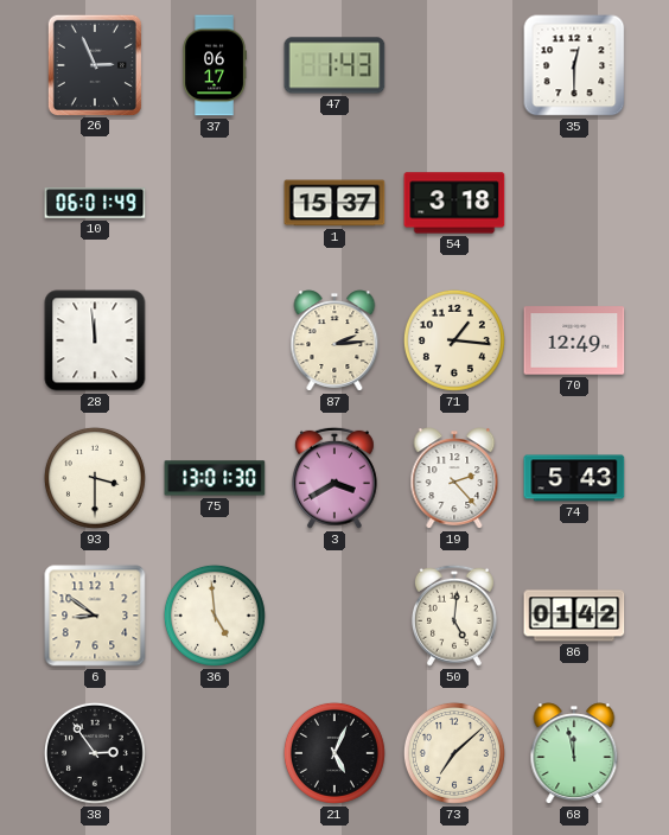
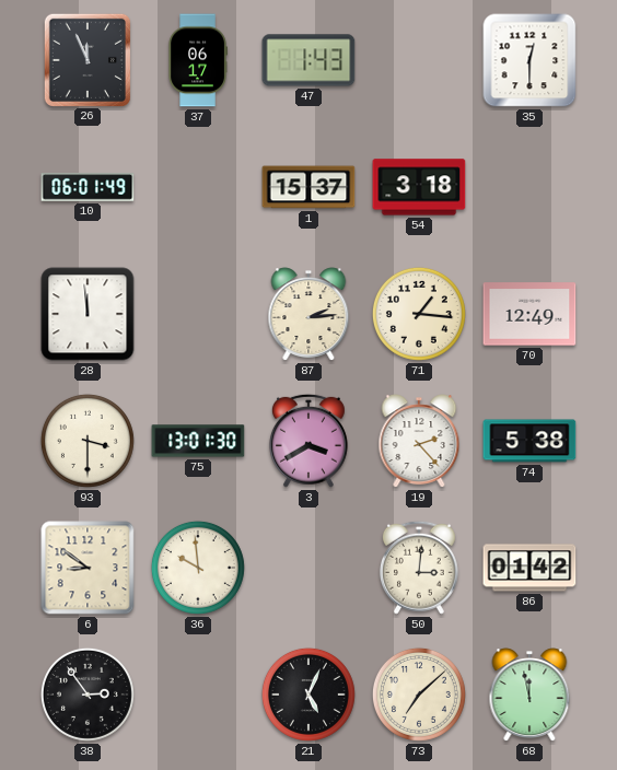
26: 2:56 -> 11:56 (88, 59)
74: 5:43 -> 5:38 (529, 441)
36: 4:59 -> 9:59 (198, 568)
50: 5:01 -> 3:01 (419, 568)
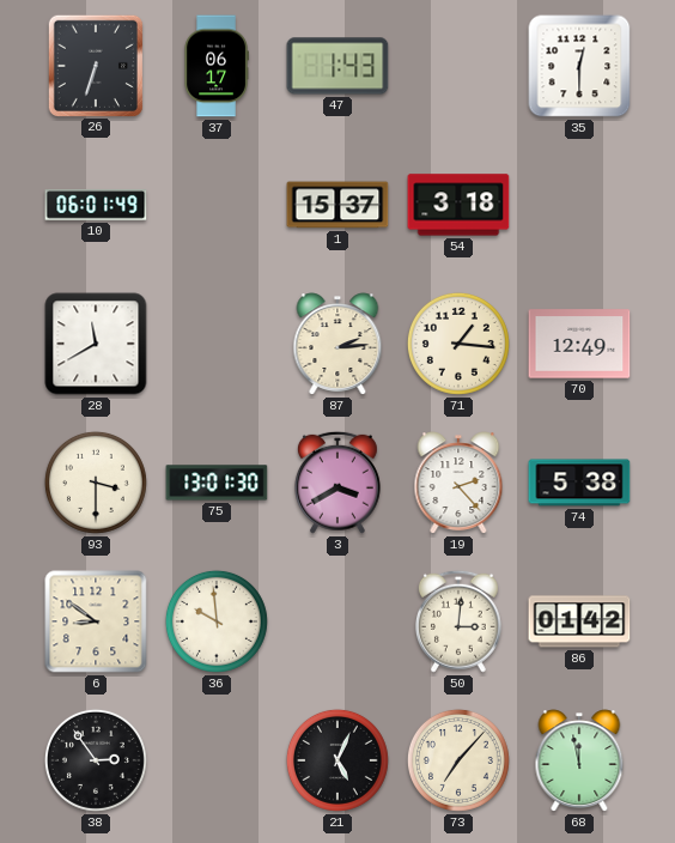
26: 11:56 -> 6:33 (96, 65)
28: 11:59 -> 11:40 (96, 344)
73: 7:08 -> 7:07 (458, 760)
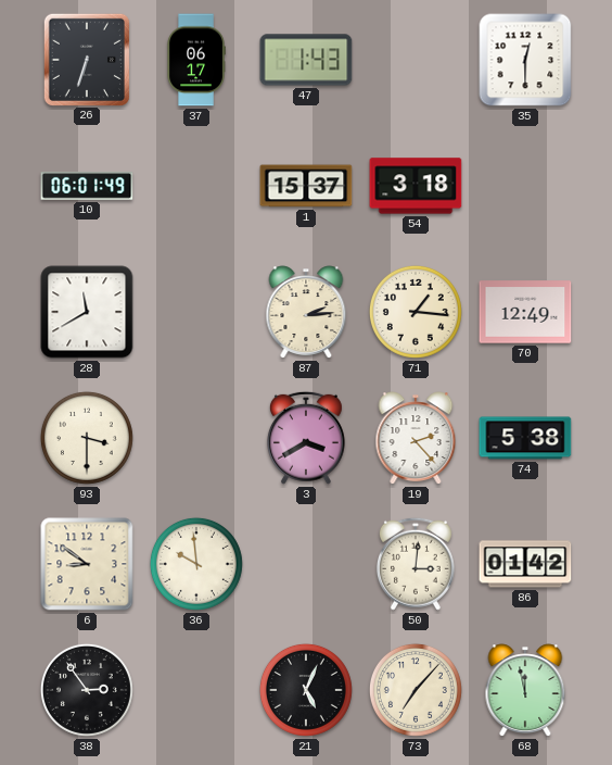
75: 13:01 -> none (217, 483)
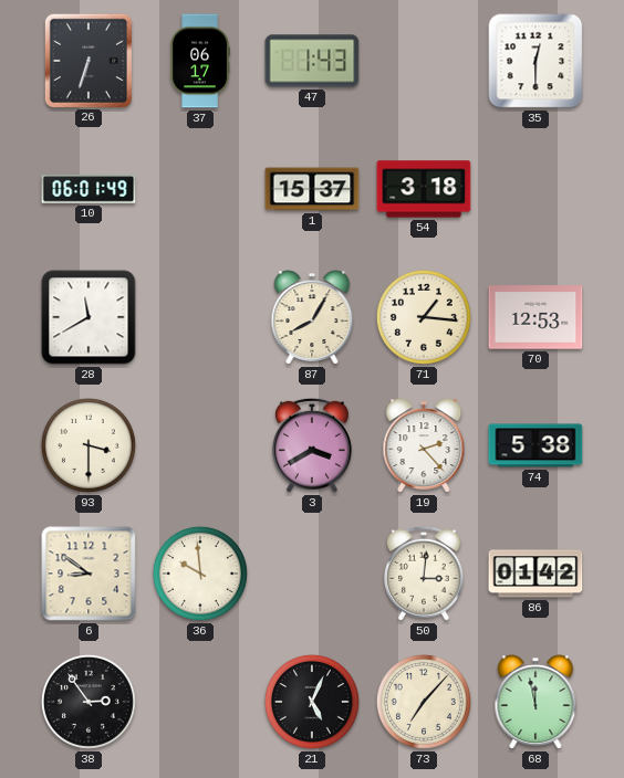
87: 2:14 -> 8:05 (312, 317)
70: 12:49 -> 12:53 (535, 317)
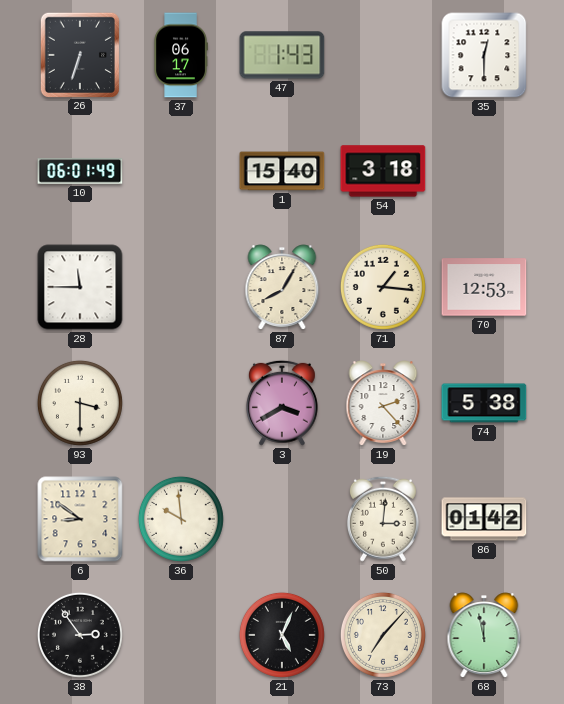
1: 15:37 -> 15:40 (282, 171)
28: 11:40 -> 11:45 (80, 287)
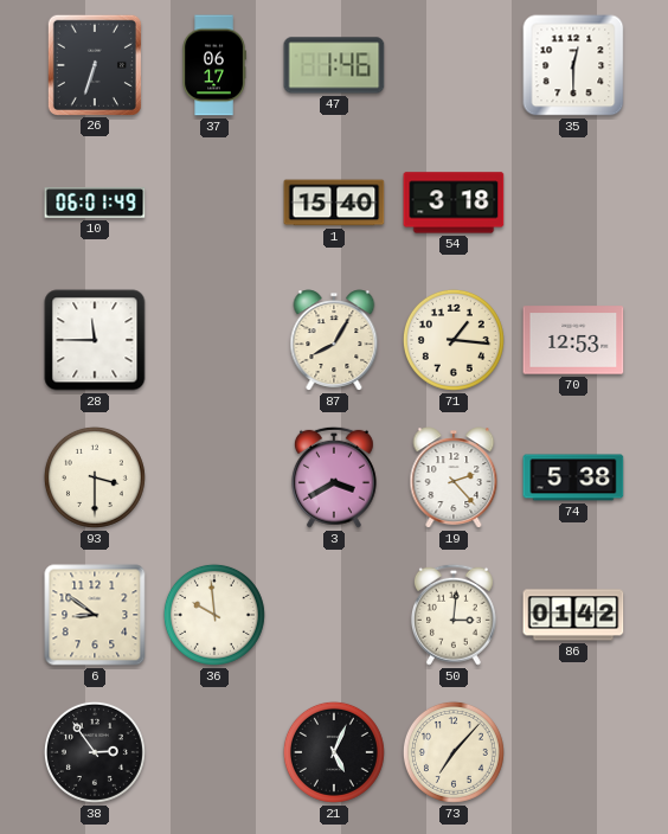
47: 1:43 -> 1:46 (334, 65)
68: 11:58 -> none (484, 635)
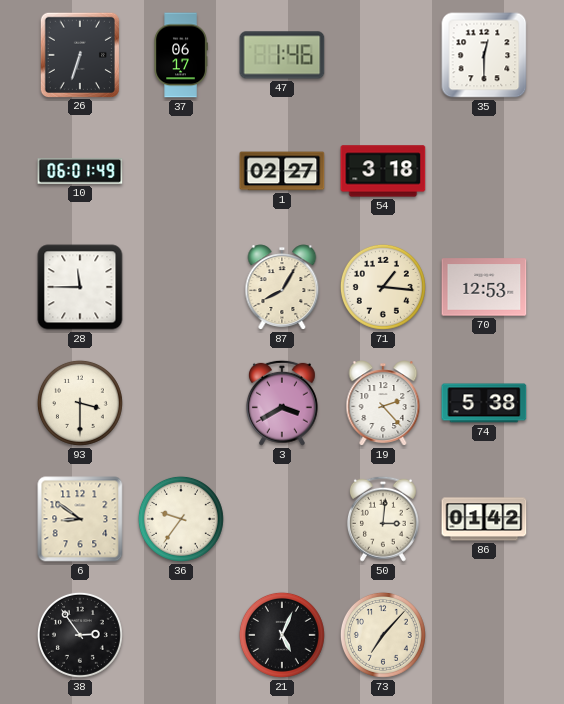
1: 15:40 -> 02:27 (282, 171)
36: 9:59 -> 9:36 (181, 519)
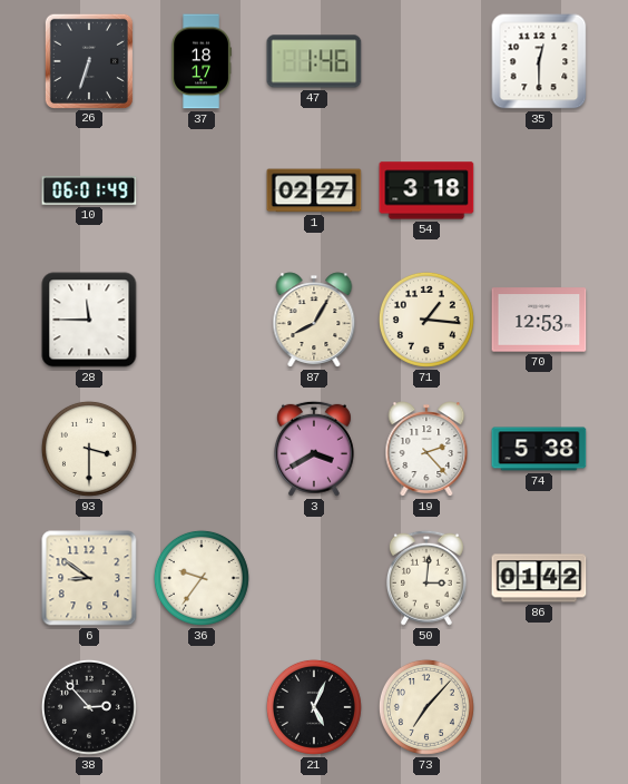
37: 06:17 -> 18:17 (202, 61)
38: 2:54 -> 2:53 (89, 707)
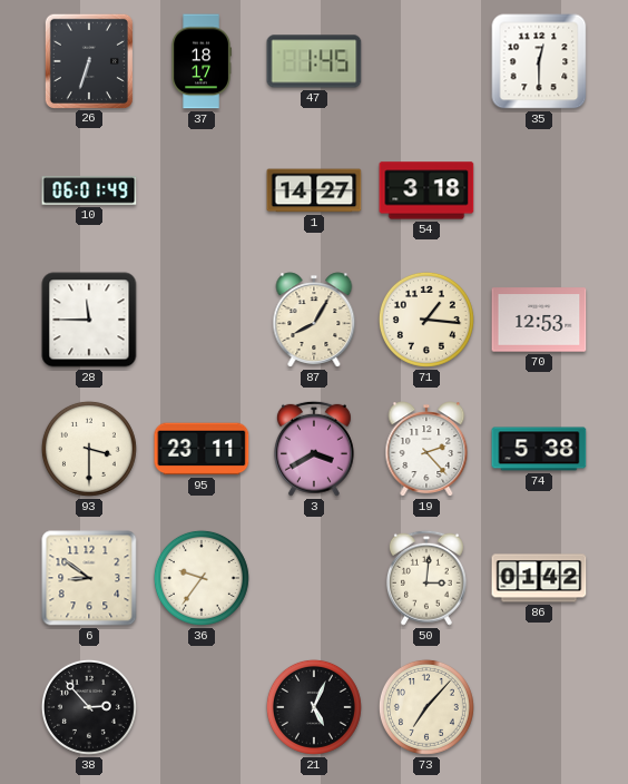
47: 1:46 -> 1:45 (314, 61)
1: 02:27 -> 14:27 (314, 190)
95: none -> 23:11 (202, 449)
